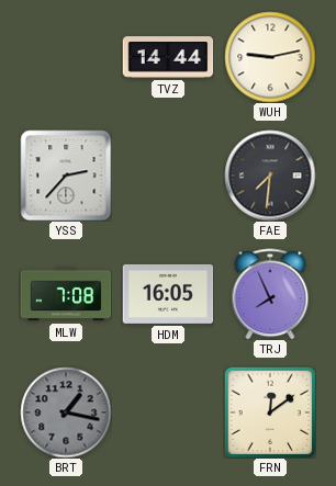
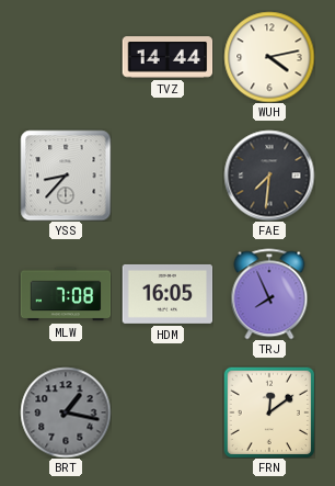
WUH: 9:13 -> 4:13 (269, 57)
YSS: 2:37 -> 8:37 (66, 176)
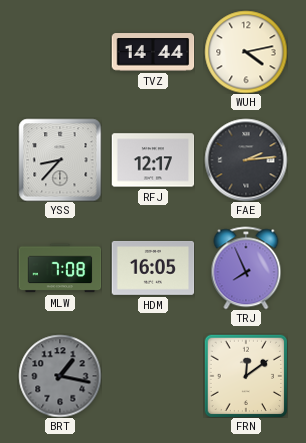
RFJ: none -> 12:17 (153, 160)
FAE: 7:31 -> 2:14 (246, 160)
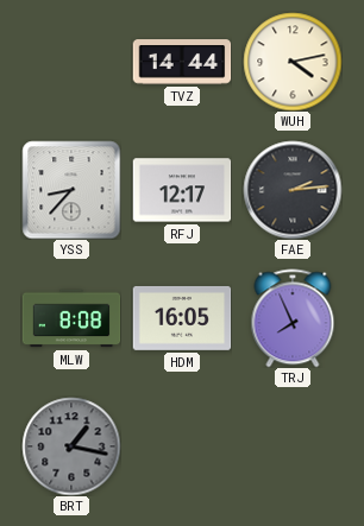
MLW: 7:08 -> 8:08 (71, 318)
FRN: 12:09 -> none (246, 376)
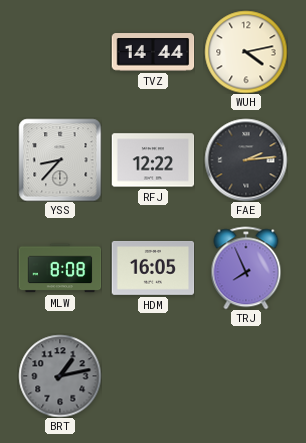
RFJ: 12:17 -> 12:22 (153, 160)
BRT: 1:17 -> 1:13 (60, 376)
